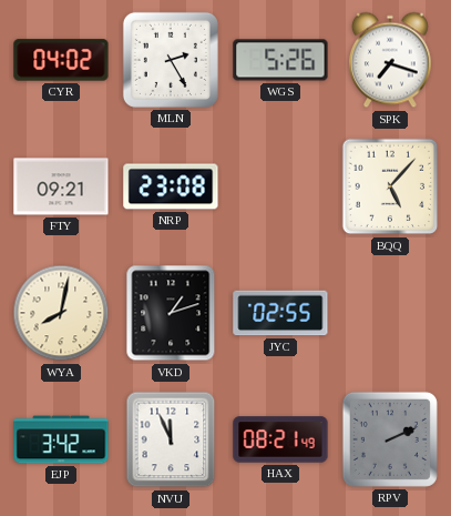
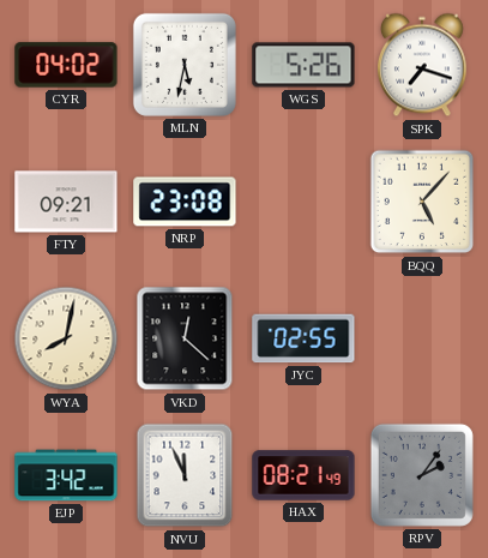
MLN: 2:25 -> 5:32 (185, 65)
VKD: 1:12 -> 12:22 (185, 338)
RPV: 2:11 -> 2:06 (422, 475)
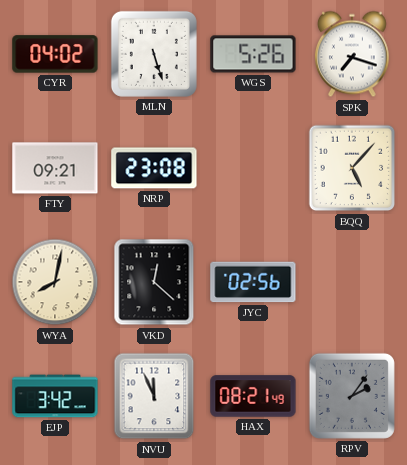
MLN: 5:32 -> 5:27 (154, 54)
JYC: 02:55 -> 02:56 (253, 282)
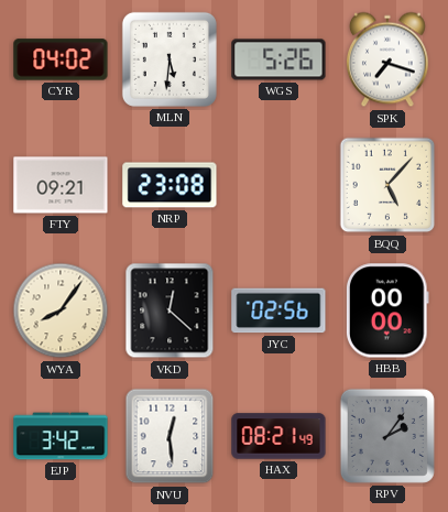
MLN: 5:27 -> 5:31 (170, 59)
WYA: 8:02 -> 8:06 (61, 311)
HBB: none -> 00:00 (387, 311)
NVU: 11:56 -> 12:29 (170, 436)
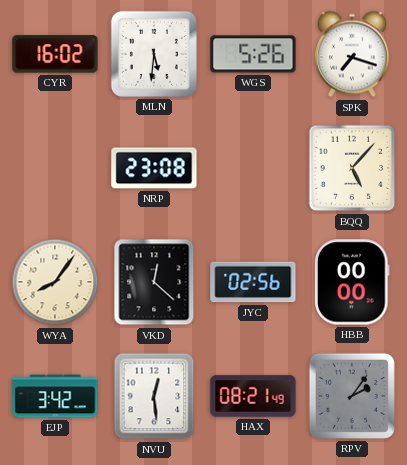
CYR: 04:02 -> 16:02 (55, 54)
FTY: 09:21 -> none (61, 185)
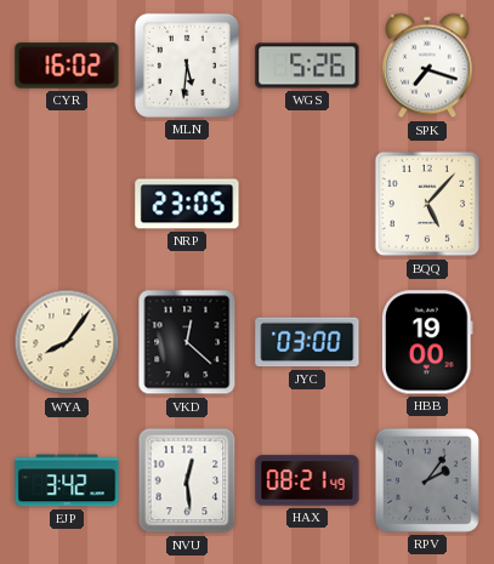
NRP: 23:08 -> 23:05 (187, 204)
JYC: 02:56 -> 03:00 (307, 342)
HBB: 00:00 -> 19:00 (427, 342)
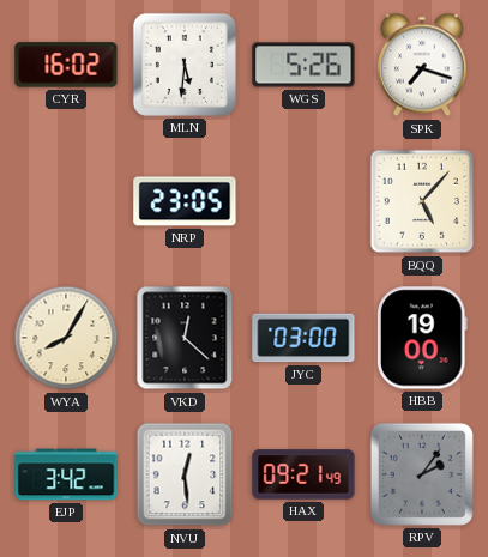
WYA: 8:06 -> 8:05 (66, 338)
HAX: 08:21 -> 09:21 (303, 474)
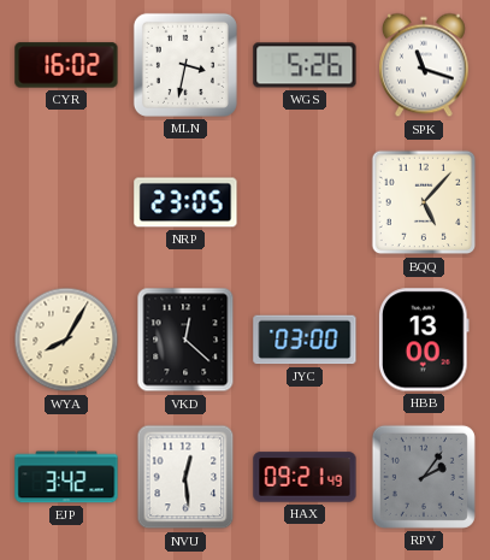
MLN: 5:31 -> 3:32 (185, 65)
SPK: 7:18 -> 11:18 (424, 65)
HBB: 19:00 -> 13:00 (424, 340)
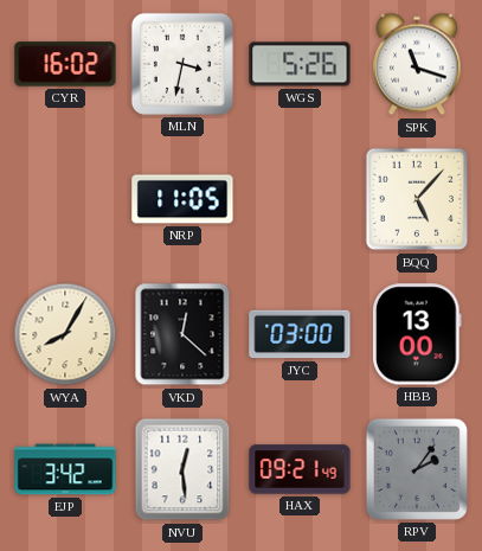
NRP: 23:05 -> 11:05 (182, 199)
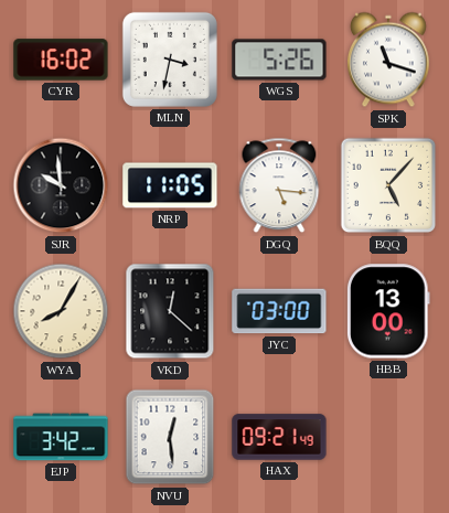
SJR: none -> 9:59 (61, 185)
DGQ: none -> 5:16 (279, 185)
RPV: 2:06 -> none (417, 469)
